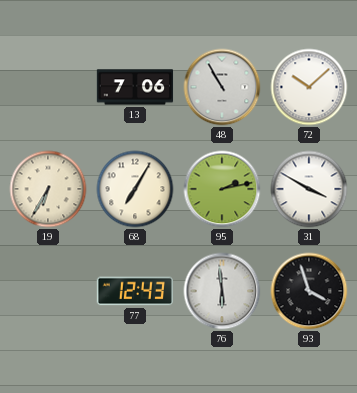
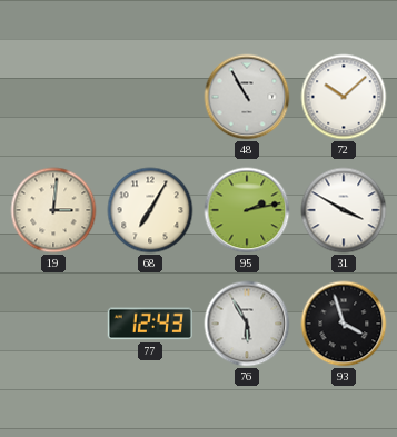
13: 7:06 -> none (135, 87)
19: 6:35 -> 3:01 (53, 210)
76: 5:59 -> 5:55 (247, 324)
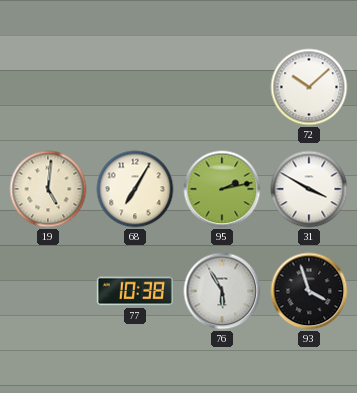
48: 10:55 -> none (247, 97)
19: 3:01 -> 5:01 (48, 189)
77: 12:43 -> 10:38 (135, 291)
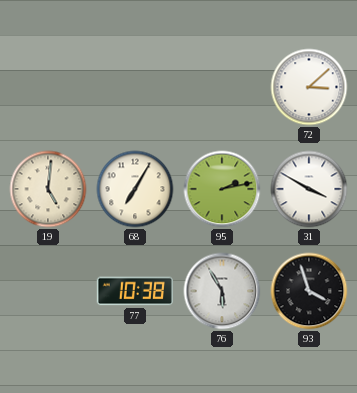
72: 10:08 -> 3:08 (309, 87)
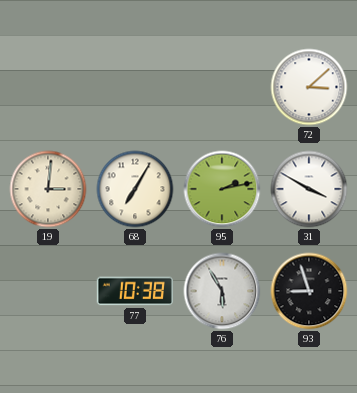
19: 5:01 -> 3:01 (48, 189)
93: 3:57 -> 8:57 (309, 291)
